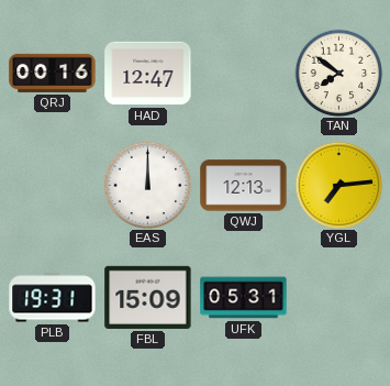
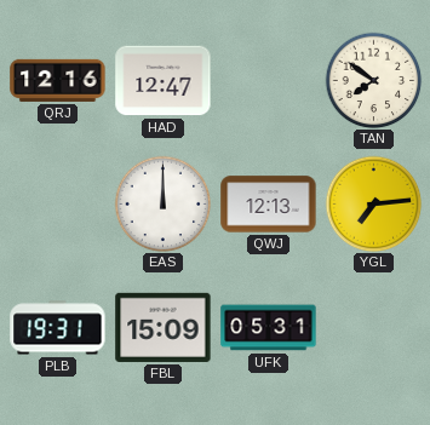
QRJ: 00:16 -> 12:16 (58, 80)
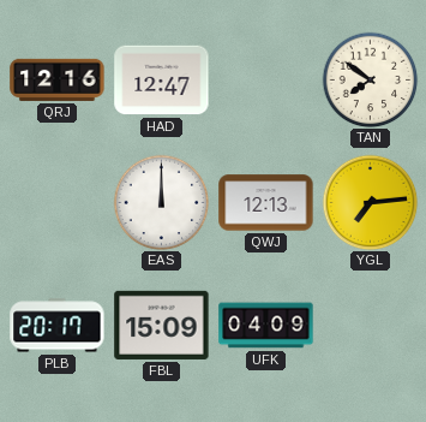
PLB: 19:31 -> 20:17 (58, 326)
UFK: 05:31 -> 04:09 (266, 326)
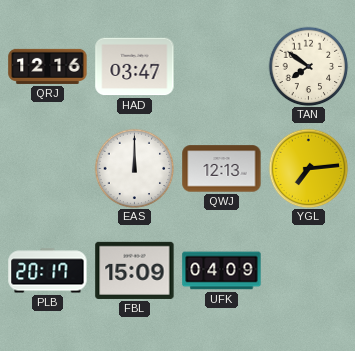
HAD: 12:47 -> 03:47 (135, 67)
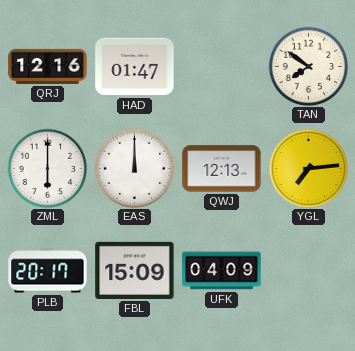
HAD: 03:47 -> 01:47 (135, 67)
ZML: none -> 6:00 (47, 168)
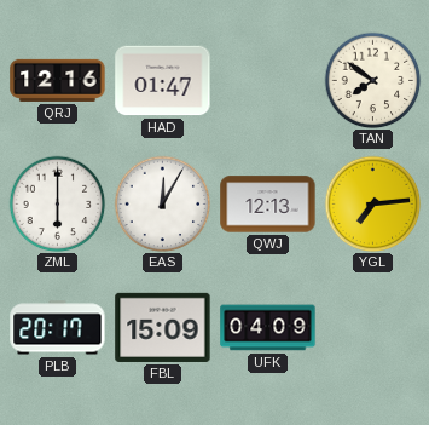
EAS: 12:00 -> 12:05 (162, 203)
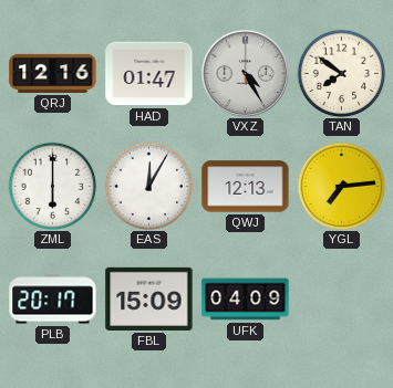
VXZ: none -> 4:25 (245, 73)
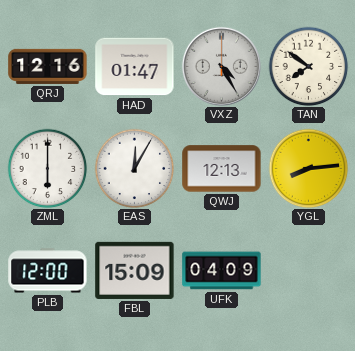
YGL: 7:14 -> 8:14 (308, 168)
PLB: 20:17 -> 12:00 (48, 271)
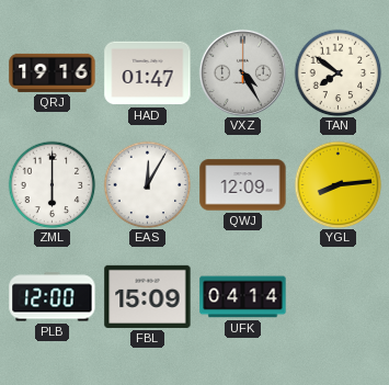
QRJ: 12:16 -> 19:16 (53, 72)
QWJ: 12:13 -> 12:09 (243, 185)
UFK: 04:09 -> 04:14 (243, 297)
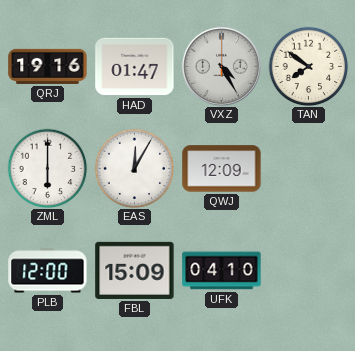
YGL: 8:14 -> none (337, 184)
UFK: 04:14 -> 04:10 (222, 271)
